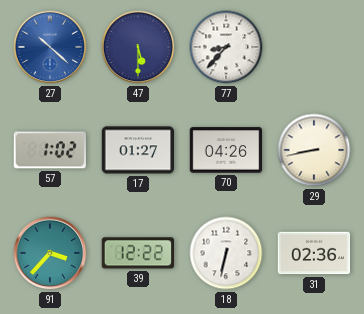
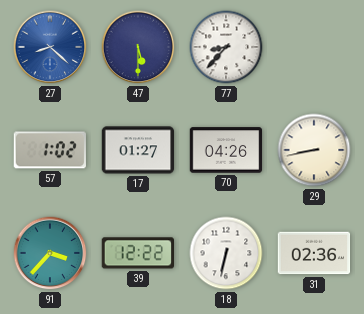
27: 10:22 -> 8:22 (50, 47)
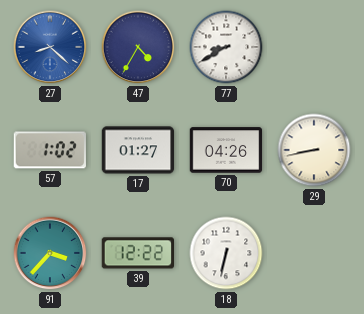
47: 5:30 -> 4:35 (138, 47)
77: 8:37 -> 8:40 (226, 47)
31: 02:36 -> none (314, 253)
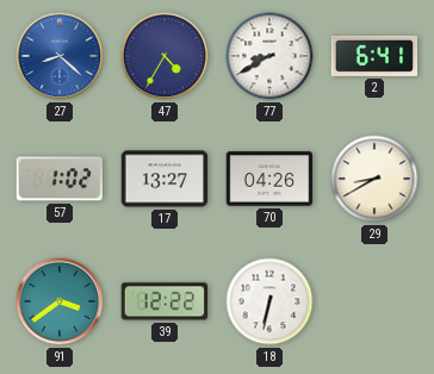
2: none -> 6:41 (374, 56)
17: 01:27 -> 13:27 (165, 179)
29: 8:43 -> 8:40 (374, 179)
91: 3:37 -> 3:39 (60, 301)
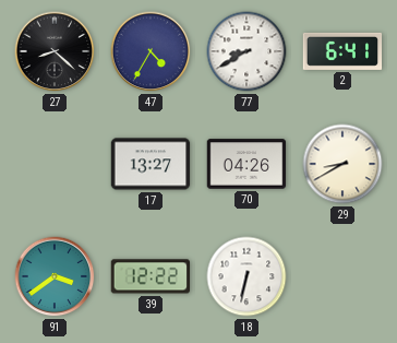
27 dial: blue -> black (55, 51)
57: 1:02 -> none (60, 179)
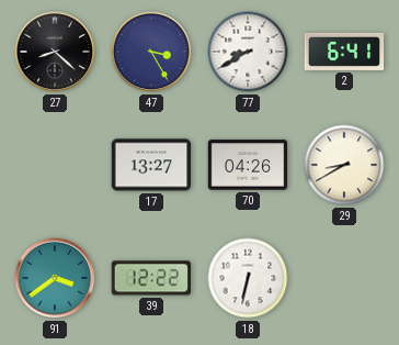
47: 4:35 -> 3:25 (151, 52)
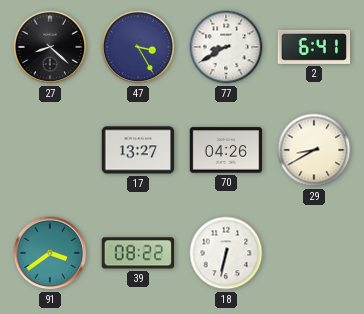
39: 12:22 -> 08:22 (137, 253)
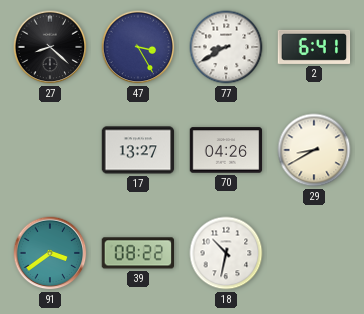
18: 6:32 -> 10:32 (226, 253)
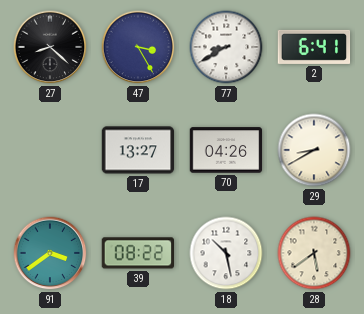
18: 10:32 -> 10:28 (226, 253)
28: none -> 5:39 (314, 253)
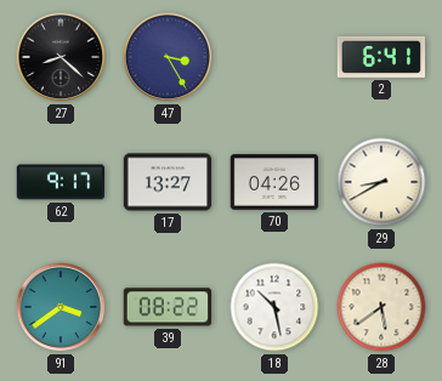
77: 8:40 -> none (226, 47)
62: none -> 9:17 (61, 182)
